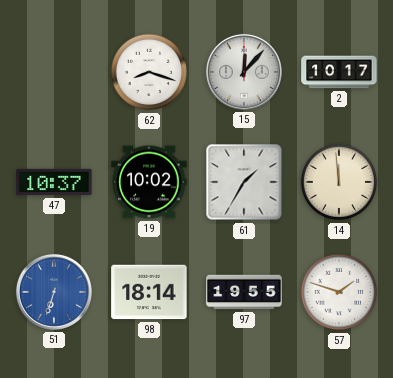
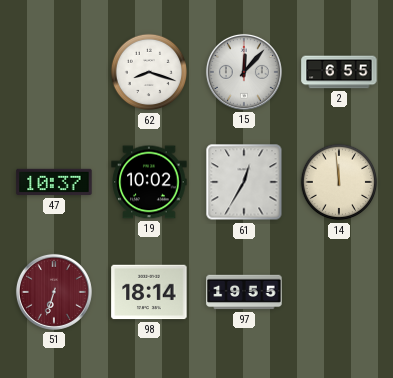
2: 10:17 -> 6:55 (339, 72)
61: 1:35 -> 12:35 (244, 182)
51 dial: blue -> burgundy (54, 292)
57: 1:48 -> none (339, 292)
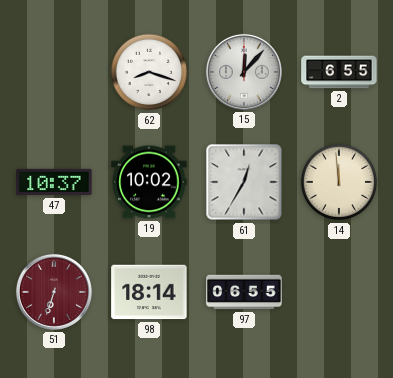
97: 19:55 -> 06:55 (244, 292)
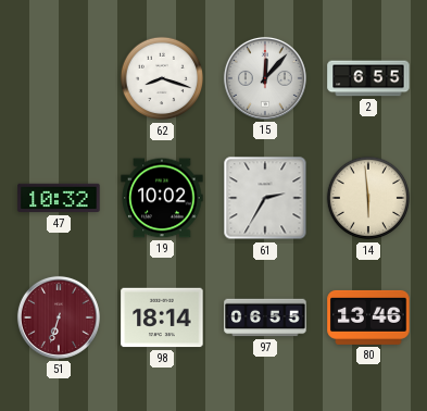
47: 10:37 -> 10:32 (59, 198)
61: 12:35 -> 2:35 (265, 198)
14: 11:59 -> 5:59 (368, 198)
80: none -> 13:46 (368, 317)
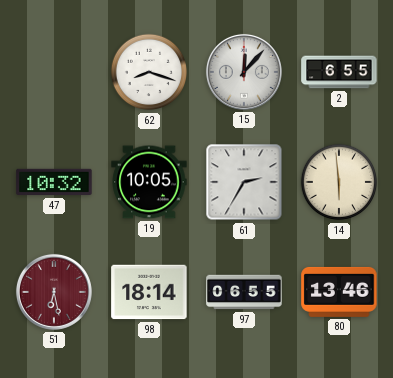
19: 10:02 -> 10:05 (149, 182)
51: 6:33 -> 6:28 (54, 292)
